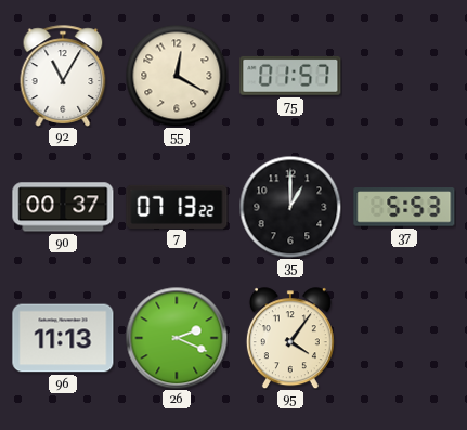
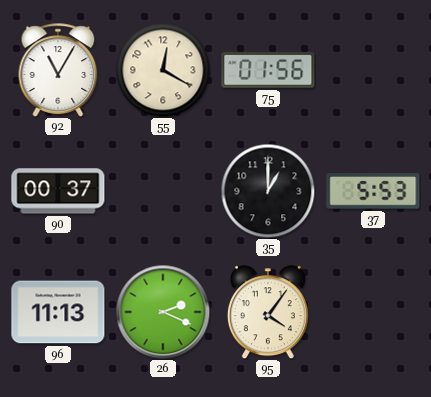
75: 01:57 -> 01:56 (268, 70)
7: 07:13 -> none (177, 206)
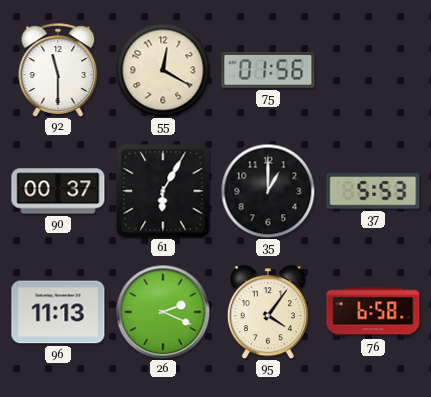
92: 11:05 -> 11:30 (58, 70)
61: none -> 6:05 (163, 191)
76: none -> 6:58 (373, 312)
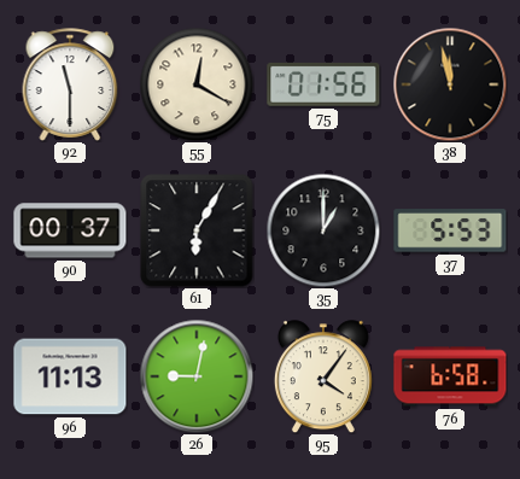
38: none -> 11:58 (450, 84)
26: 2:19 -> 9:02 (197, 376)
